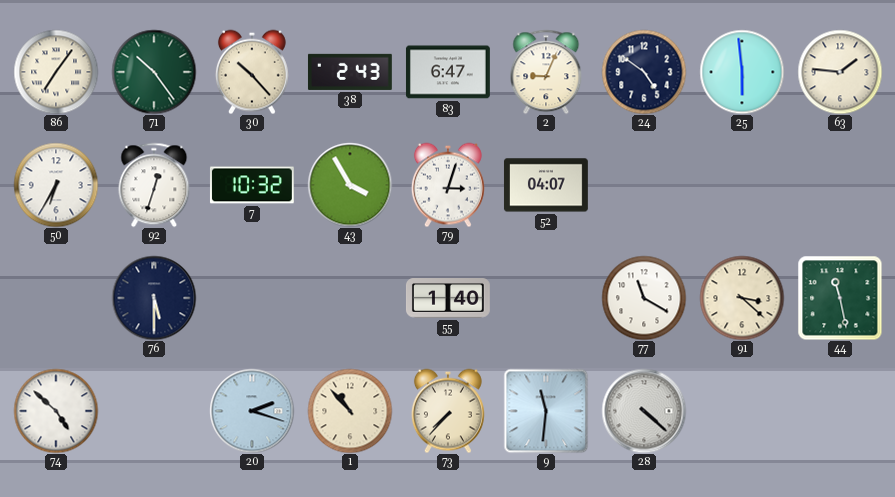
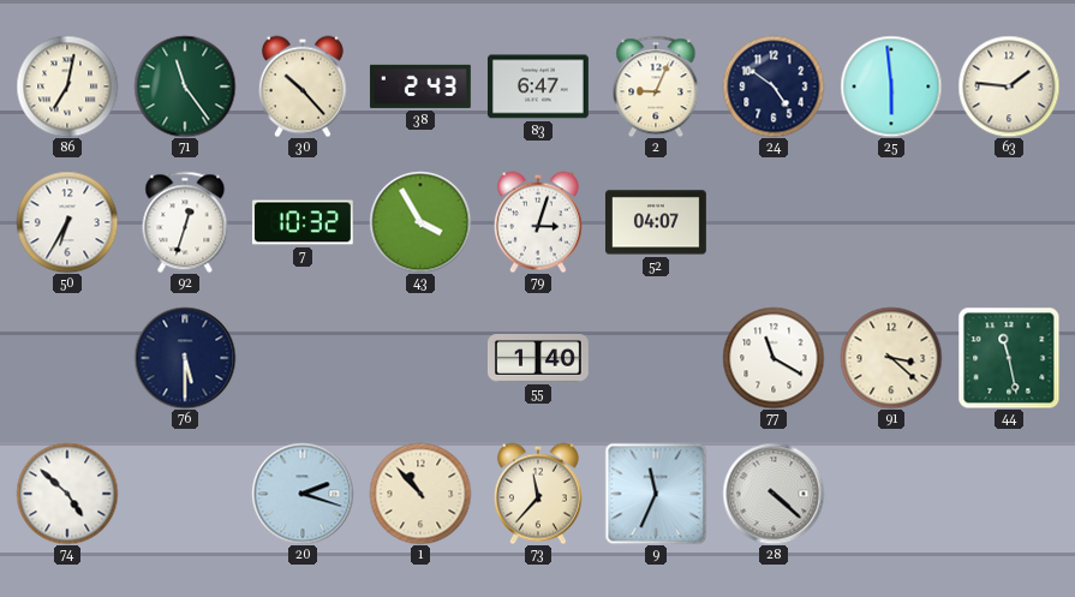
86: 7:06 -> 7:02 (67, 86)
71: 10:24 -> 11:24 (185, 86)
73: 7:37 -> 11:37 (538, 494)
9: 11:31 -> 11:34 (656, 494)
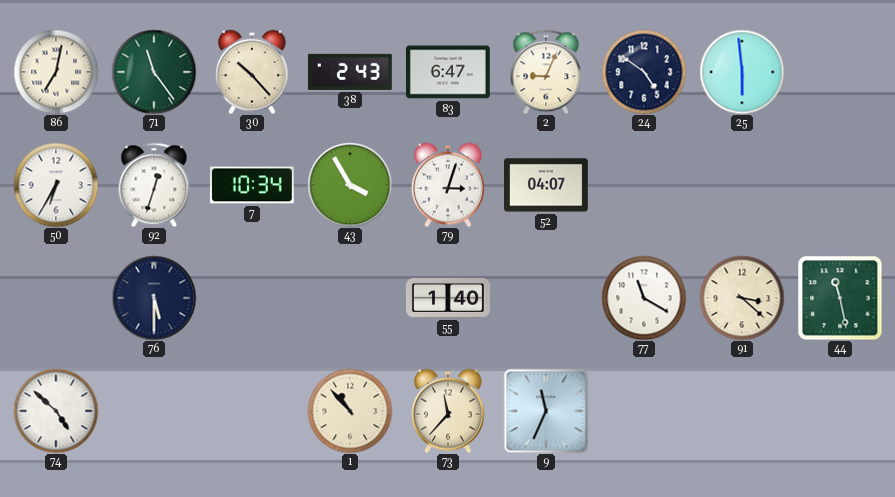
63: 1:46 -> none (1009, 86)
7: 10:32 -> 10:34 (252, 185)
20: 2:18 -> none (303, 494)
28: 4:22 -> none (774, 494)
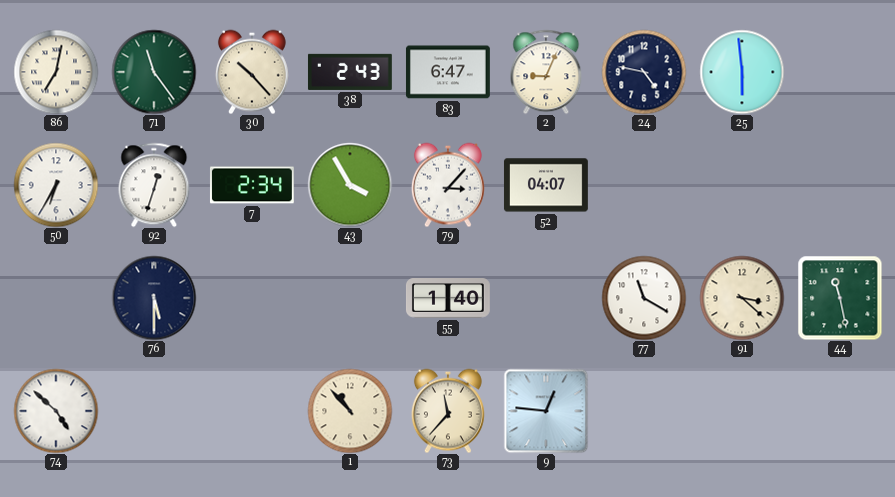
24: 4:51 -> 4:47 (644, 72)
7: 10:34 -> 2:34 (252, 185)
79: 3:03 -> 3:07 (448, 185)
9: 11:34 -> 12:46 (546, 411)
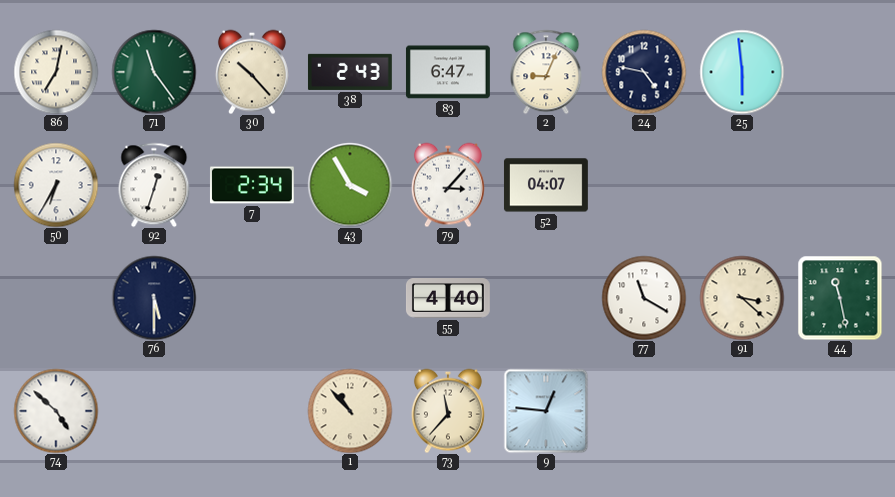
55: 1:40 -> 4:40 (448, 298)
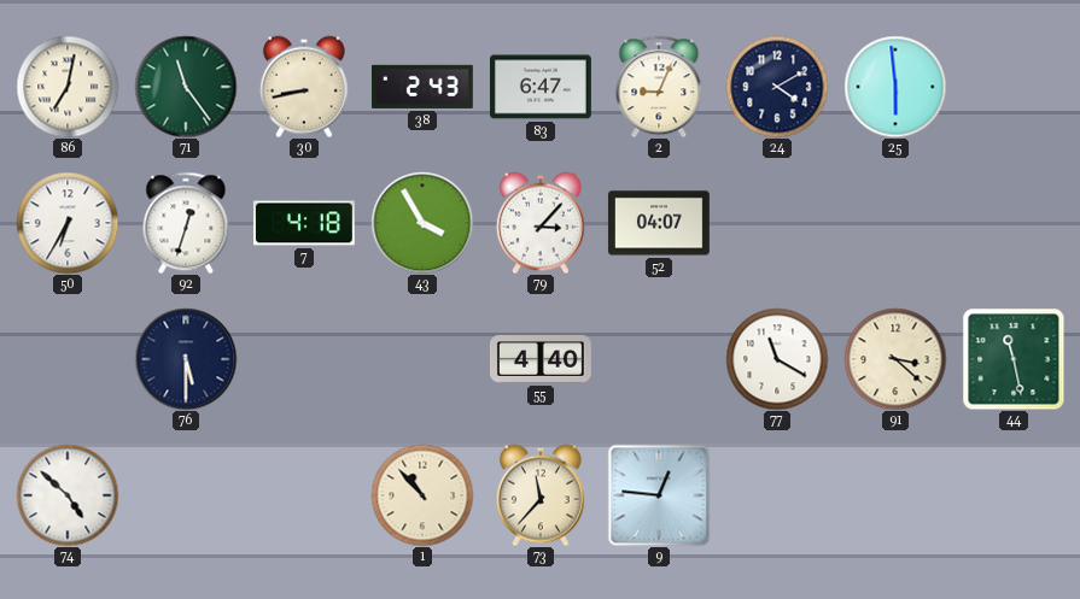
30: 10:23 -> 8:43 (304, 87)
24: 4:47 -> 4:10 (777, 87)
7: 2:34 -> 4:18 (304, 223)
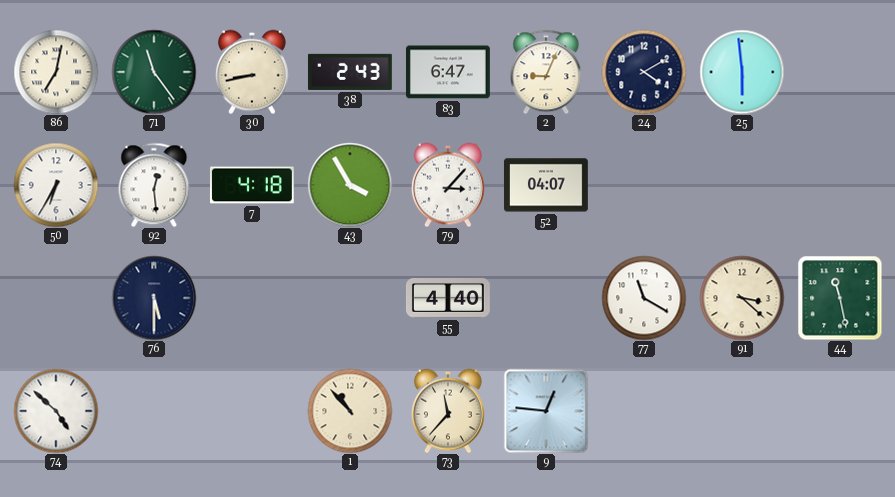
92: 12:33 -> 12:29 (154, 185)
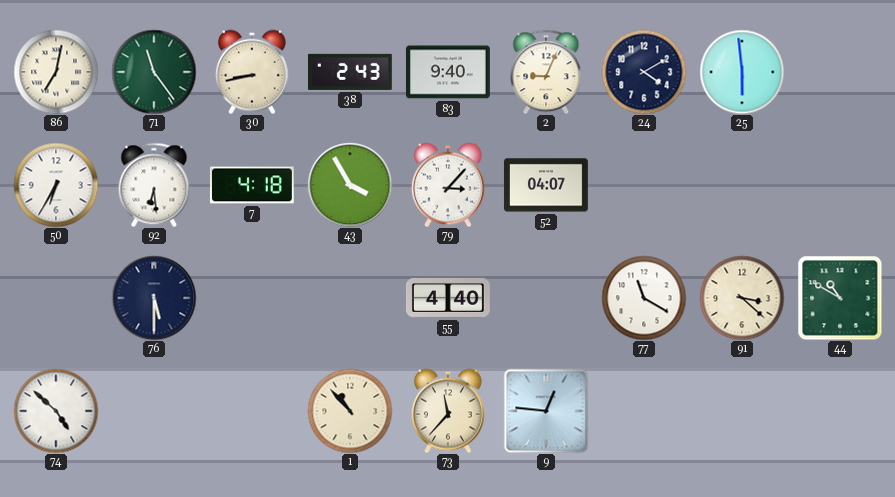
83: 6:47 -> 9:40 (448, 72)
92: 12:29 -> 6:29 (154, 185)
44: 11:28 -> 10:50 (840, 298)
